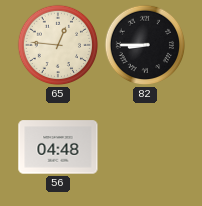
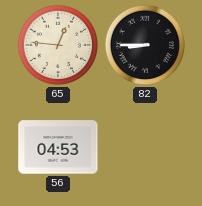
56: 04:48 -> 04:53 (58, 147)
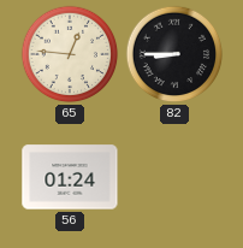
56: 04:53 -> 01:24 (70, 177)
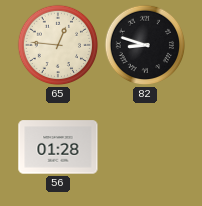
82: 8:45 -> 8:48 (145, 45)
56: 01:24 -> 01:28 (58, 147)
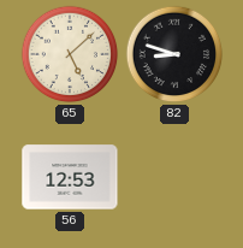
65: 12:46 -> 5:08 (70, 54)
56: 01:28 -> 12:53 (70, 177)
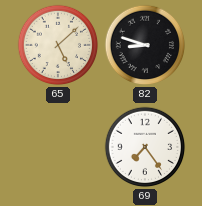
56: 12:53 -> none (70, 177)
69: none -> 7:24 (145, 147)
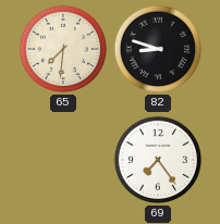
65: 5:08 -> 7:31 (63, 49)
